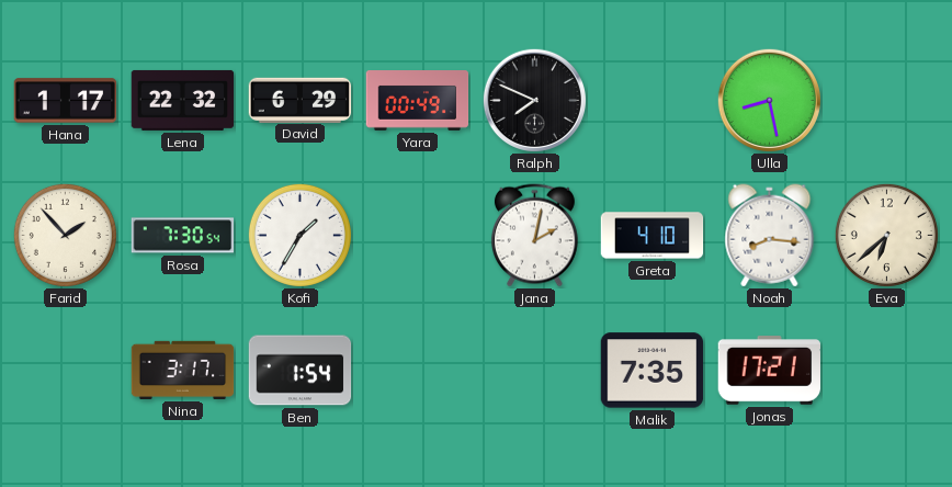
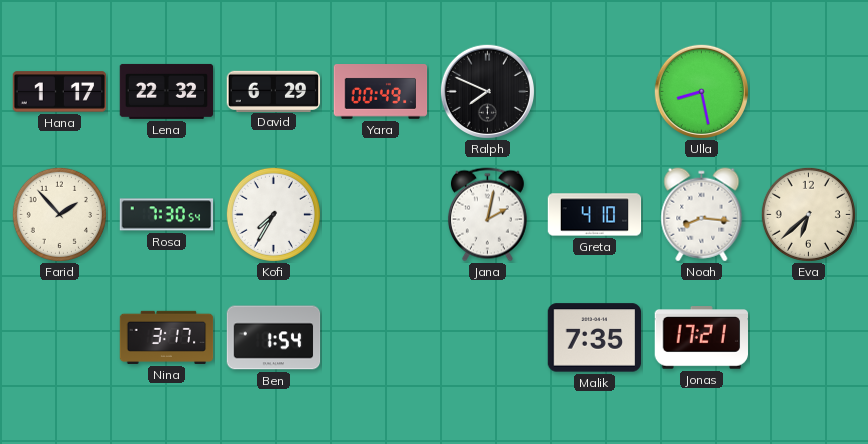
Kofi: 1:35 -> 7:35 (273, 214)
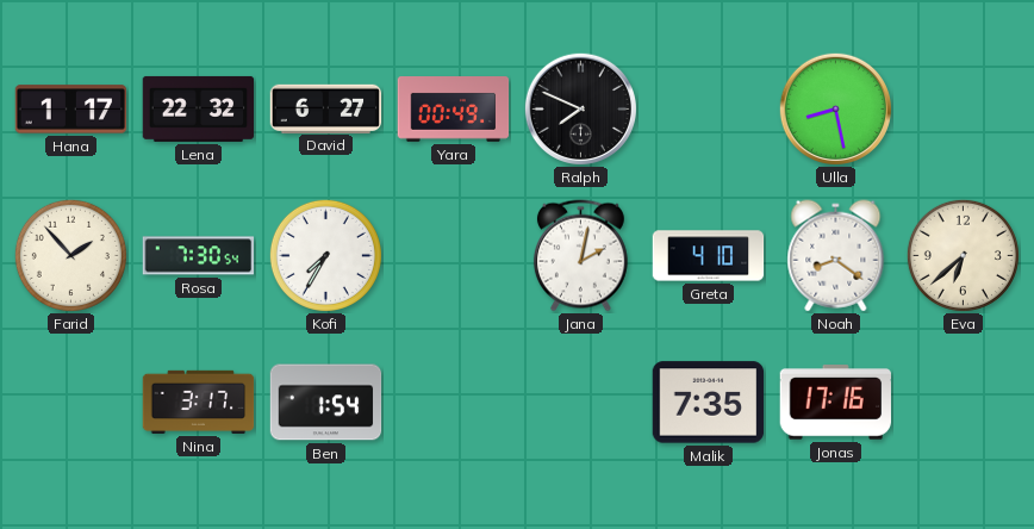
David: 6:29 -> 6:27 (326, 108)
Noah: 8:16 -> 8:21 (836, 256)
Jonas: 17:21 -> 17:16 (836, 403)
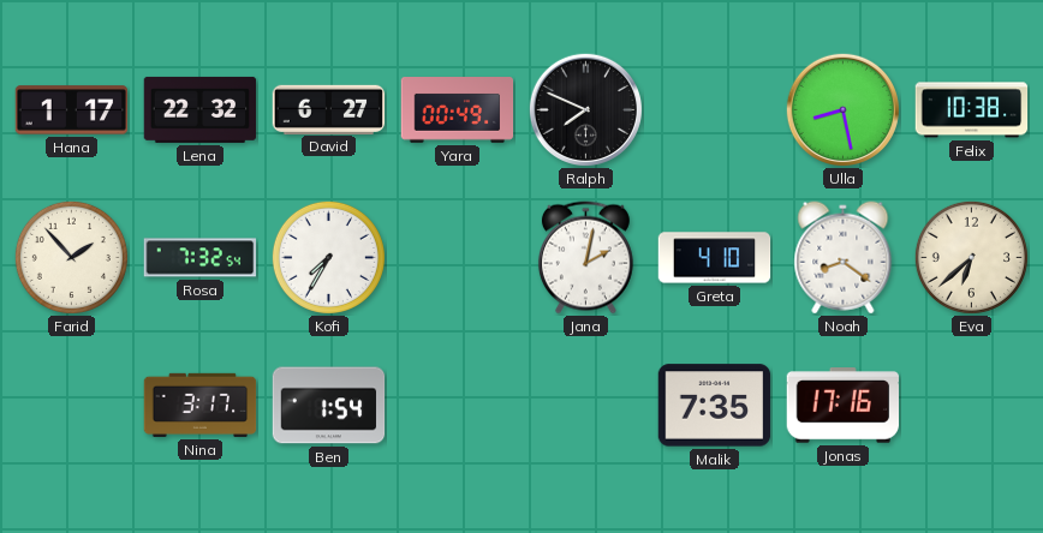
Felix: none -> 10:38 (972, 110)
Rosa: 7:30 -> 7:32 (201, 258)
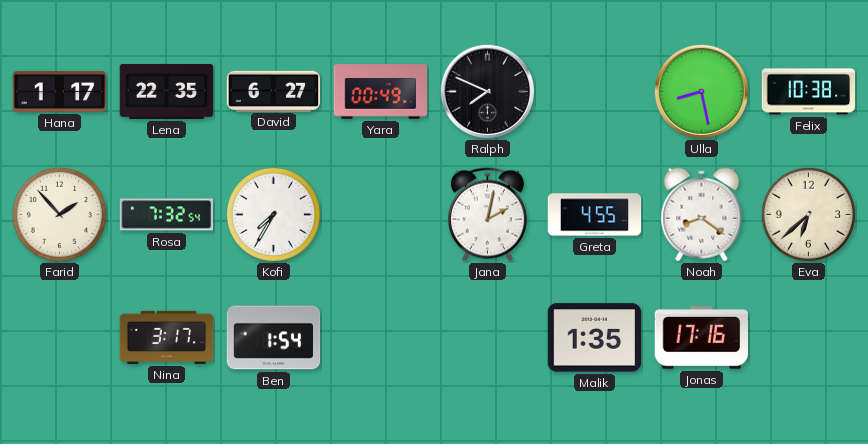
Lena: 22:32 -> 22:35 (167, 91)
Greta: 4:10 -> 4:55 (595, 215)
Malik: 7:35 -> 1:35 (595, 338)
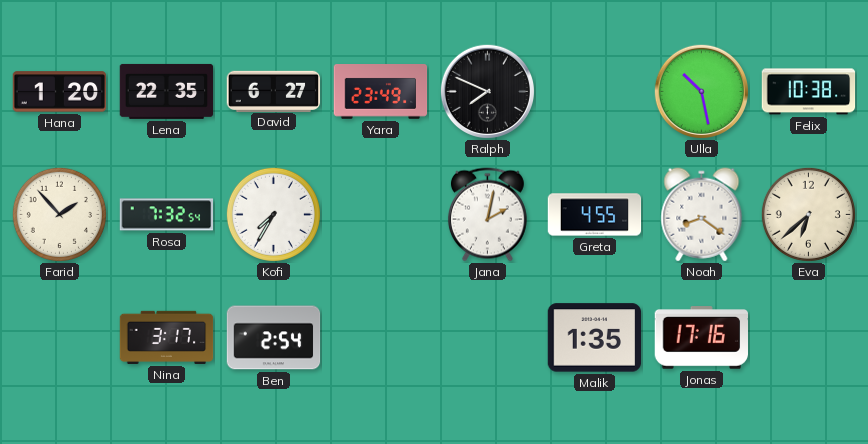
Hana: 1:17 -> 1:20 (60, 92)
Yara: 00:49 -> 23:49 (381, 92)
Ulla: 8:28 -> 10:28 (701, 91)
Ben: 1:54 -> 2:54 (274, 338)
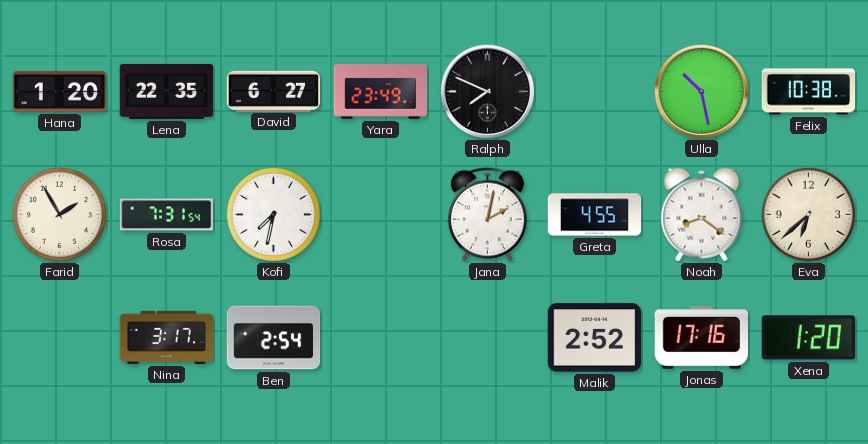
Farid: 1:53 -> 1:55 (59, 214)
Rosa: 7:32 -> 7:31 (167, 215)
Kofi: 7:35 -> 7:32 (273, 214)
Malik: 1:35 -> 2:52 (595, 338)
Xena: none -> 1:20 (808, 338)
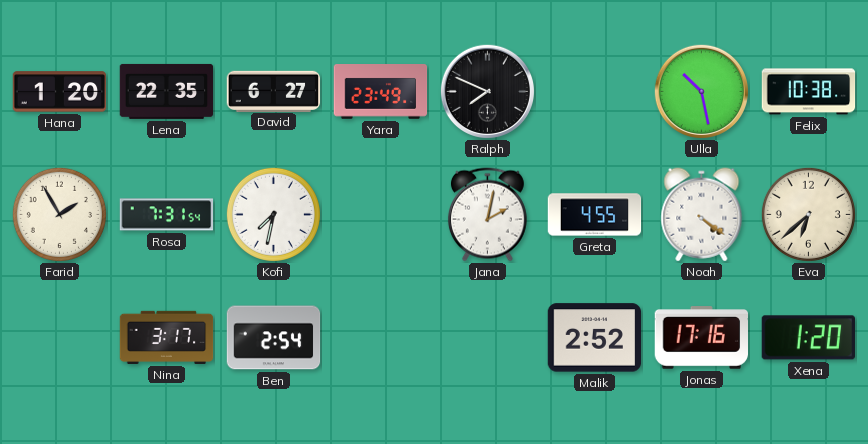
Noah: 8:21 -> 4:21 (702, 215)
